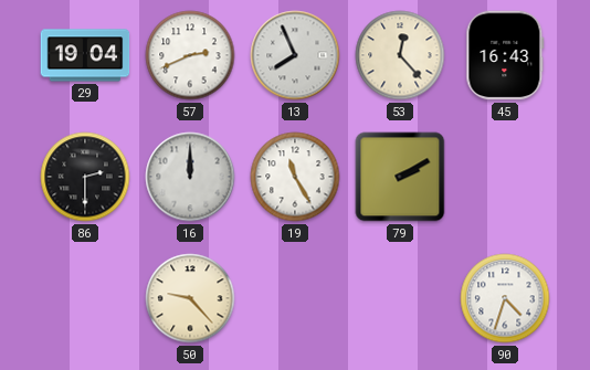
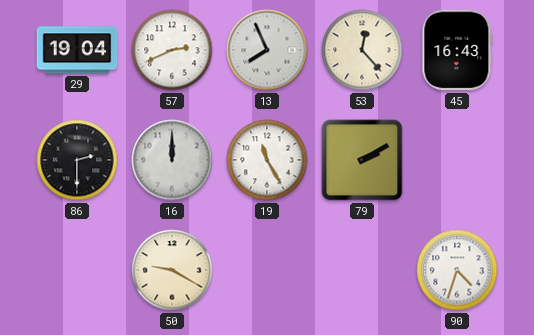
50: 9:23 -> 9:20 (172, 270)
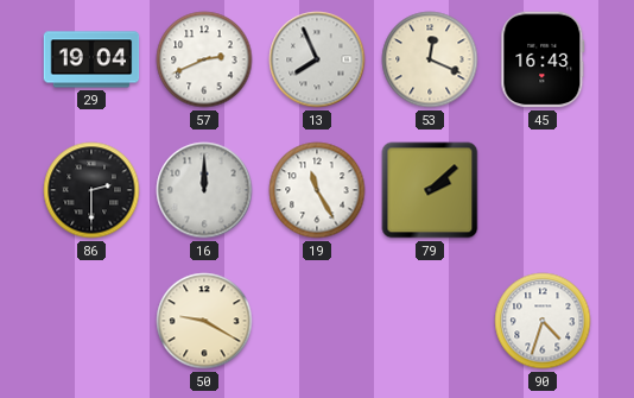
53: 12:23 -> 12:19 (430, 59)
79: 2:10 -> 2:08 (430, 190)
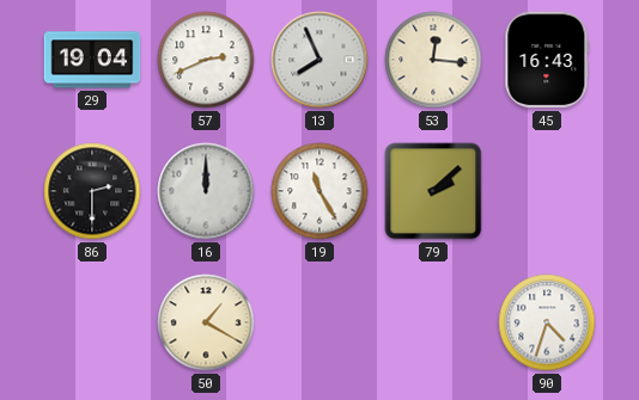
53: 12:19 -> 12:16 (433, 60)
50: 9:20 -> 1:20 (206, 322)
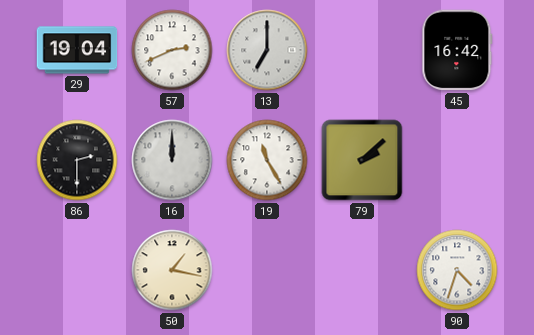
13: 7:56 -> 7:00 (267, 50)
53: 12:16 -> none (433, 60)
45: 16:43 -> 16:42 (457, 50)
50: 1:20 -> 1:17 (172, 270)
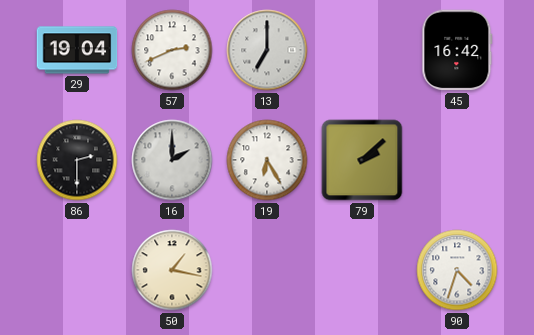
16: 12:00 -> 2:00 (172, 160)
19: 11:25 -> 6:25 (267, 160)
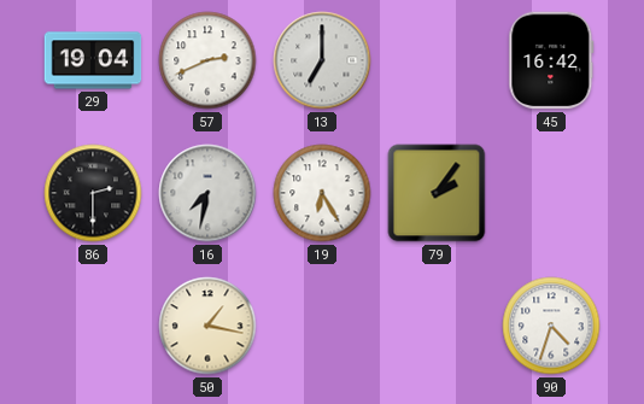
16: 2:00 -> 7:32 (207, 193)
79: 2:08 -> 2:06 (437, 193)
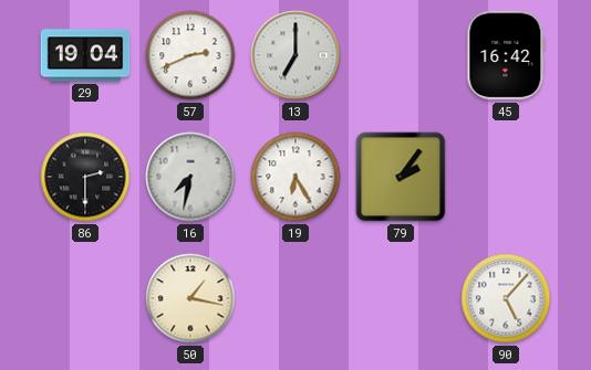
90: 4:33 -> 5:07 (506, 298)
